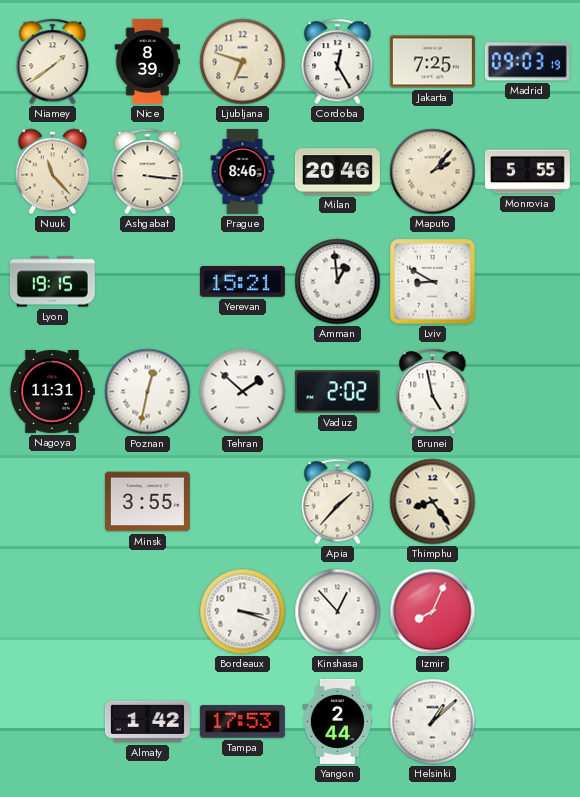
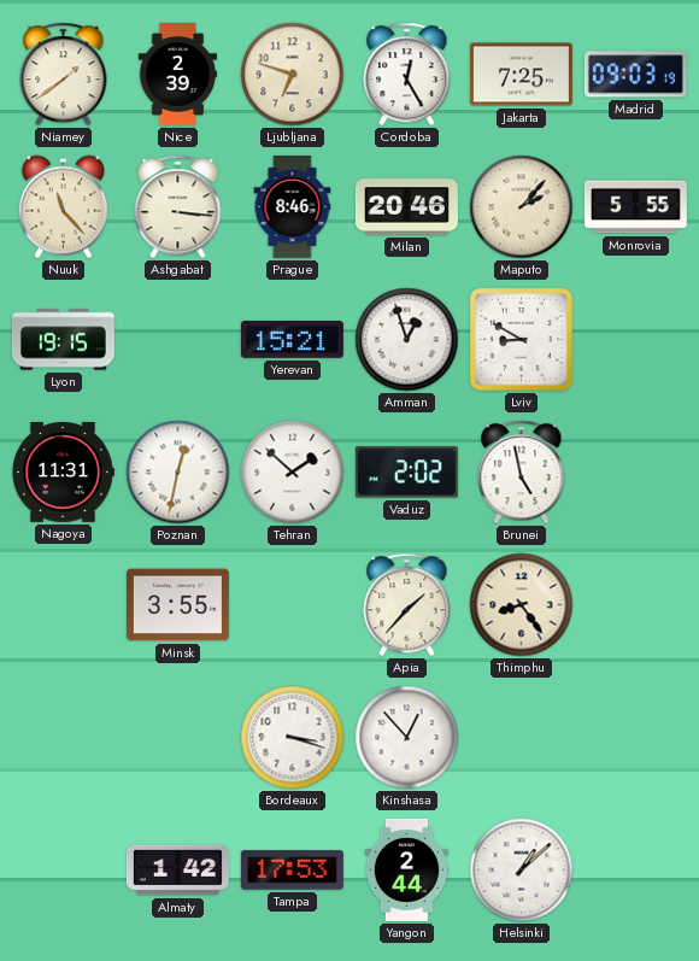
Nice: 8:39 -> 2:39 (178, 74)
Amman: 12:59 -> 12:57 (407, 340)
Izmir: 8:04 -> none (433, 612)
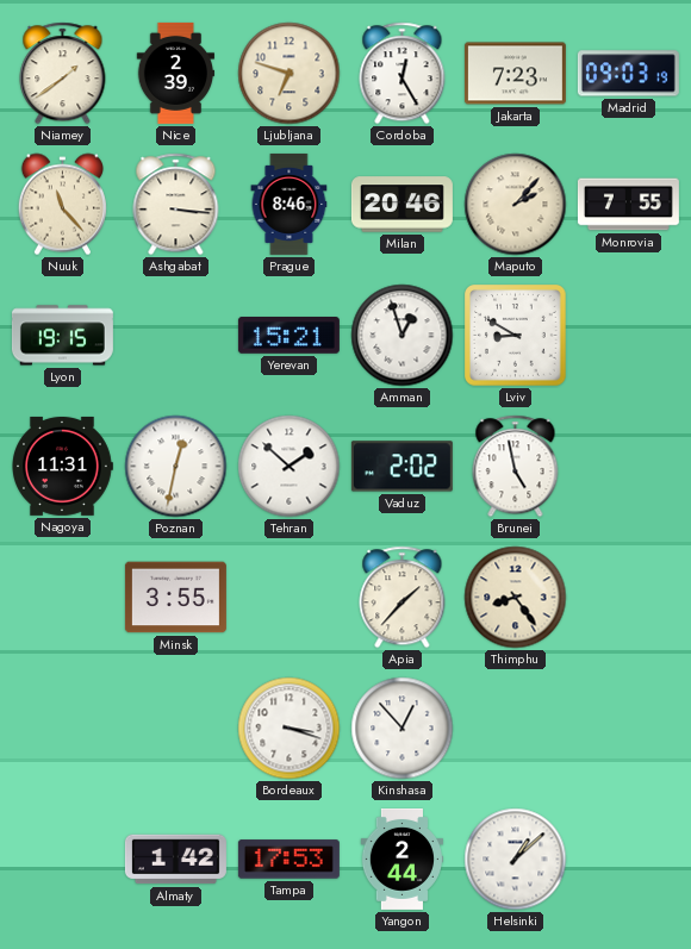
Jakarta: 7:25 -> 7:23 (515, 74)
Monrovia: 5:55 -> 7:55 (628, 205)
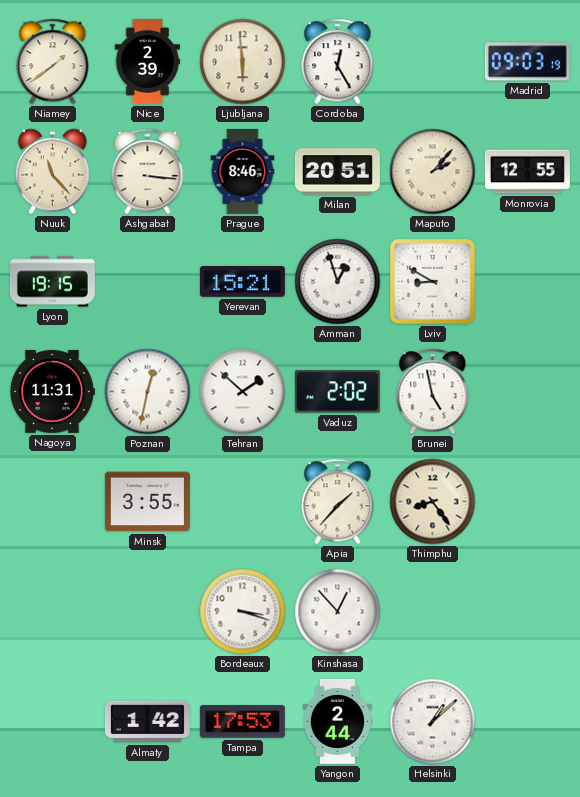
Ljubljana: 6:48 -> 5:59 (243, 62)
Jakarta: 7:23 -> none (515, 74)
Milan: 20:46 -> 20:51 (337, 172)
Monrovia: 7:55 -> 12:55 (527, 172)
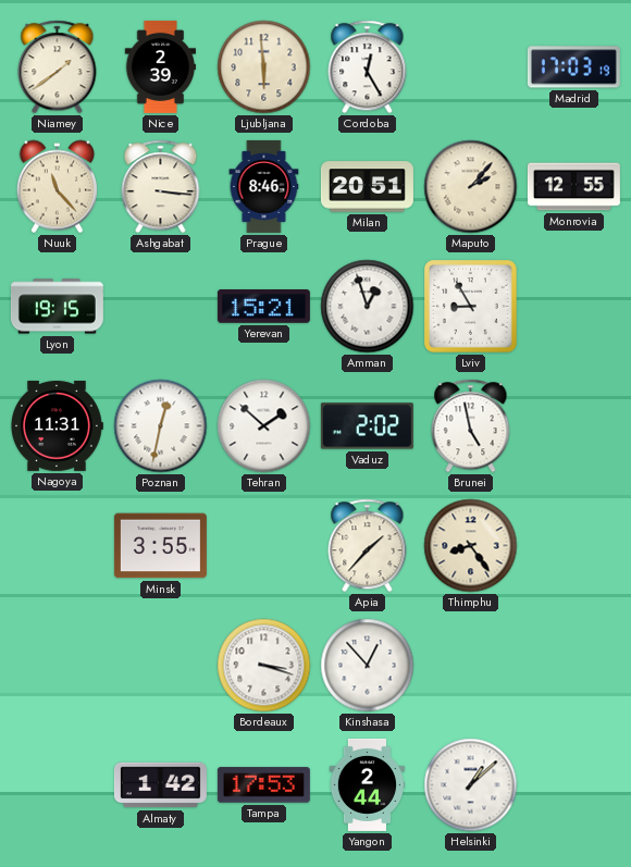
Madrid: 09:03 -> 17:03 (573, 67)
Lviv: 8:50 -> 8:55 (471, 307)
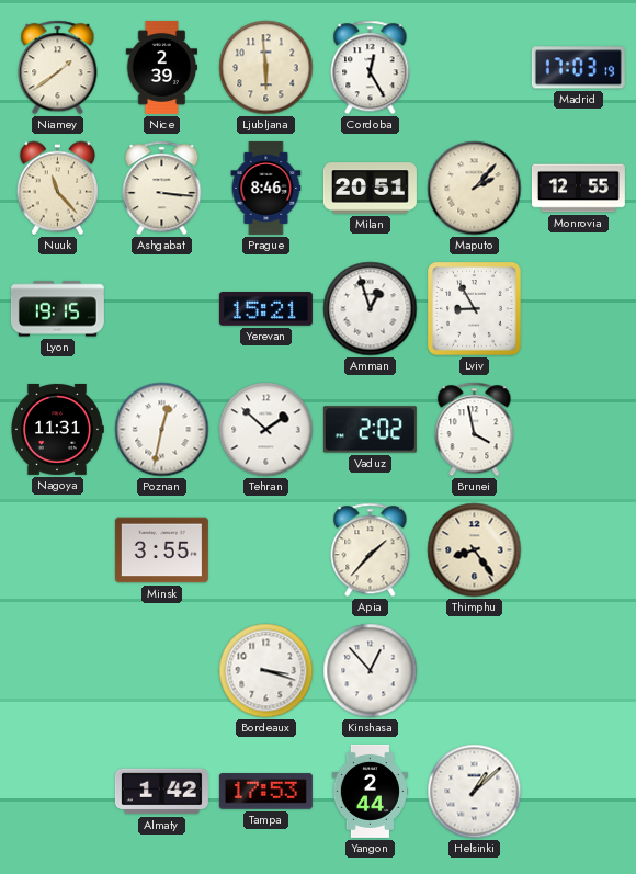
Brunei: 4:58 -> 3:58 (475, 430)
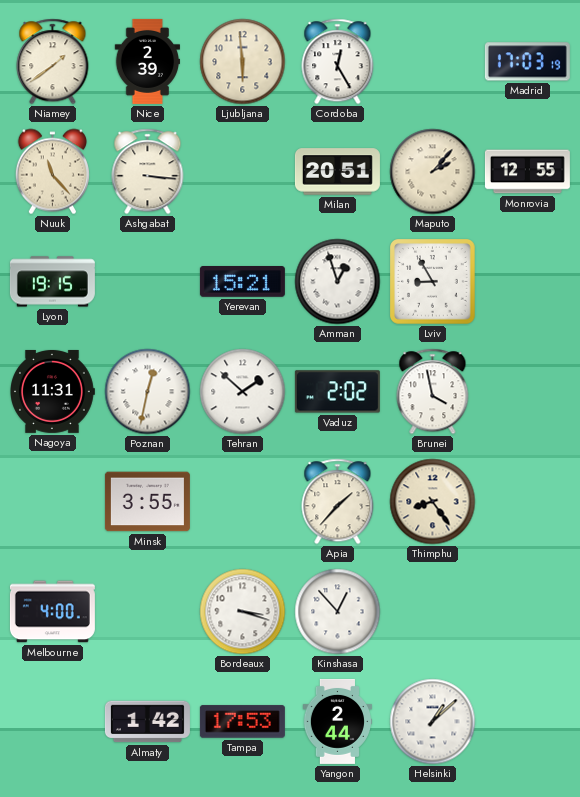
Prague: 8:46 -> none (266, 188)
Melbourne: none -> 4:00 (52, 612)
